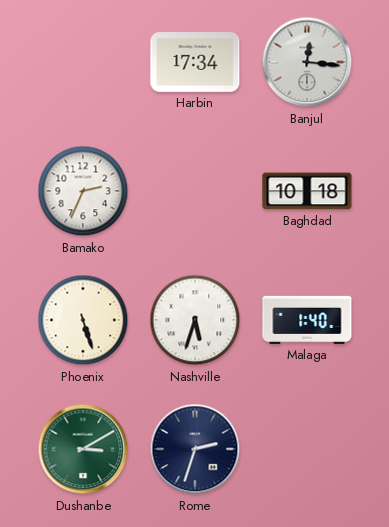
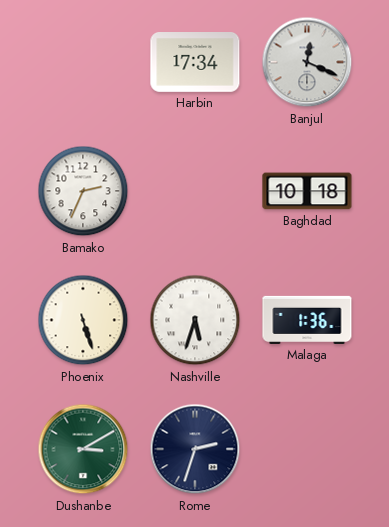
Banjul: 12:16 -> 12:19 (307, 62)
Malaga: 1:40 -> 1:36 (307, 320)
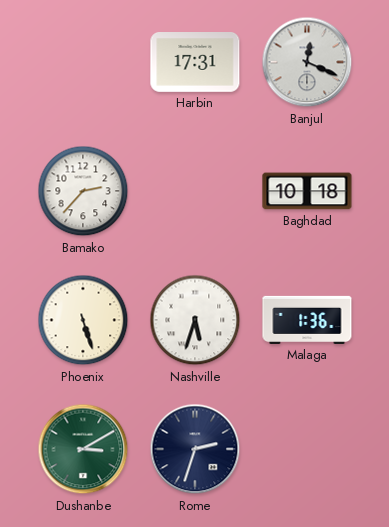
Harbin: 17:34 -> 17:31 (195, 63)
Bamako: 2:34 -> 2:37 (83, 191)
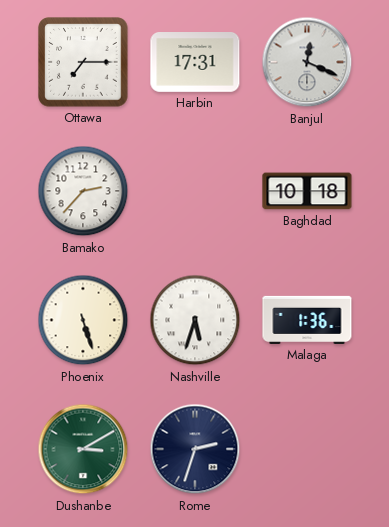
Ottawa: none -> 7:15 (83, 62)
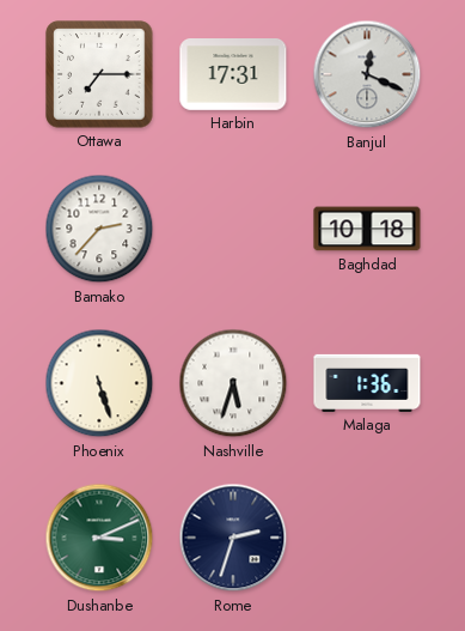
Dushanbe: 3:10 -> 3:11 (99, 538)
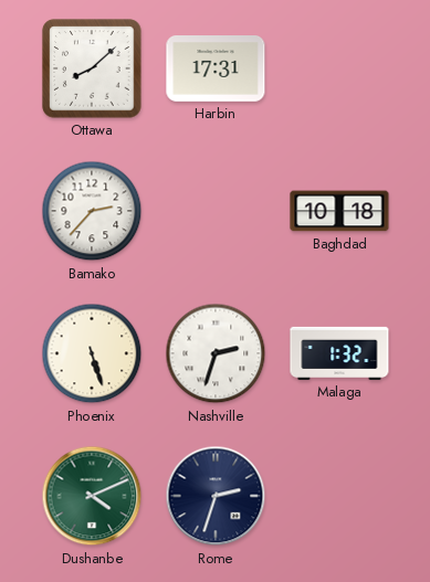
Ottawa: 7:15 -> 8:08 (92, 68)
Banjul: 12:19 -> none (367, 74)
Nashville: 5:33 -> 2:33 (216, 353)
Malaga: 1:36 -> 1:32 (339, 353)
Dushanbe: 3:11 -> 4:11 (92, 496)
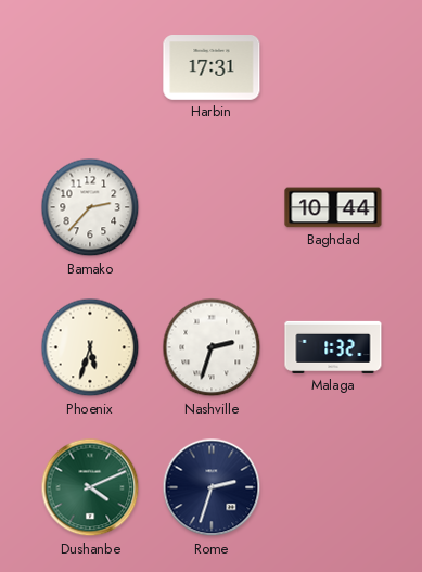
Ottawa: 8:08 -> none (92, 68)
Baghdad: 10:18 -> 10:44 (333, 207)
Phoenix: 5:27 -> 5:33 (90, 347)
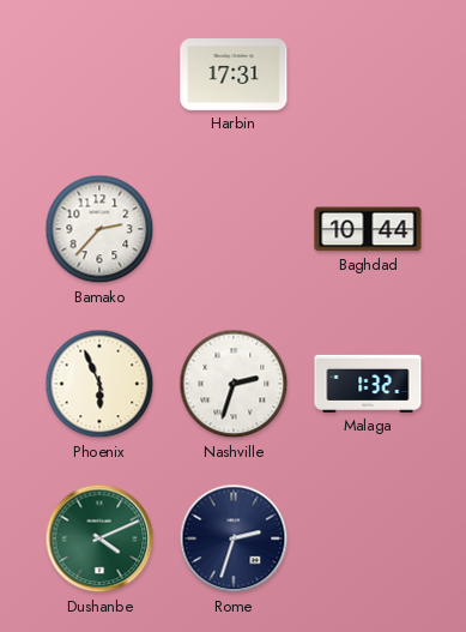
Phoenix: 5:33 -> 5:56 (99, 384)
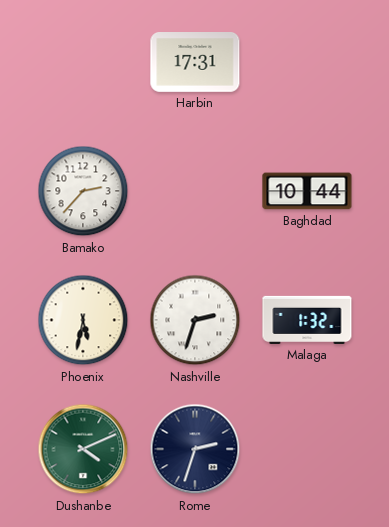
Phoenix: 5:56 -> 5:32 (83, 320)
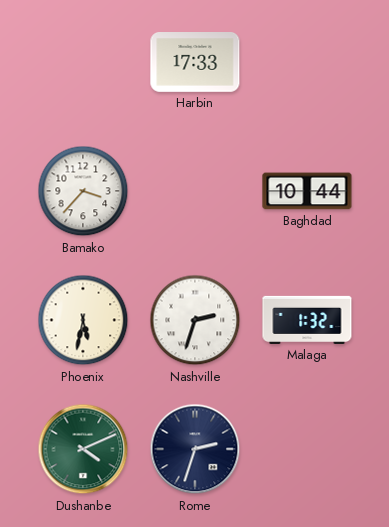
Harbin: 17:31 -> 17:33 (195, 63)
Bamako: 2:37 -> 3:37 (83, 191)
